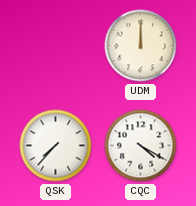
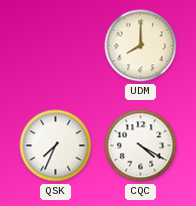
UDM: 12:00 -> 8:00 (141, 46)
QSK: 7:37 -> 7:34 (56, 146)
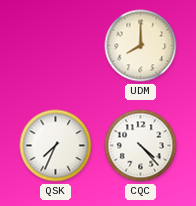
CQC: 4:20 -> 4:23 (141, 146)
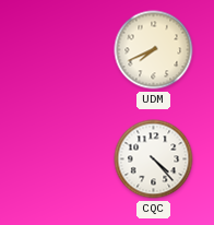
UDM: 8:00 -> 7:41 (154, 50)
QSK: 7:34 -> none (56, 146)
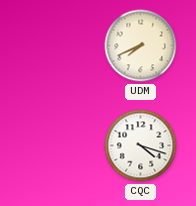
CQC: 4:23 -> 4:18 (141, 146)
